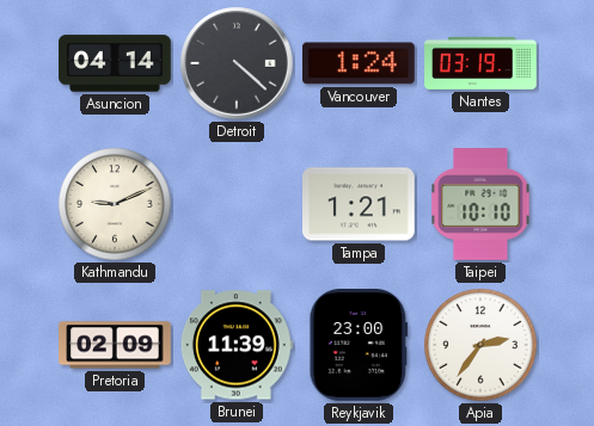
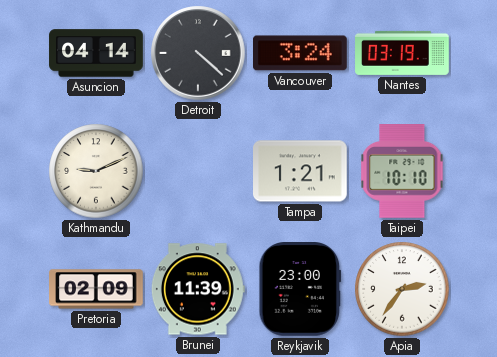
Vancouver: 1:24 -> 3:24 (301, 53)
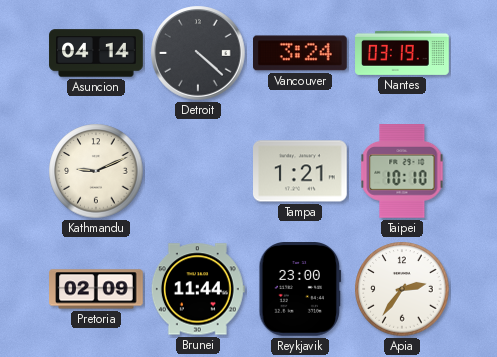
Brunei: 11:39 -> 11:44 (198, 289)
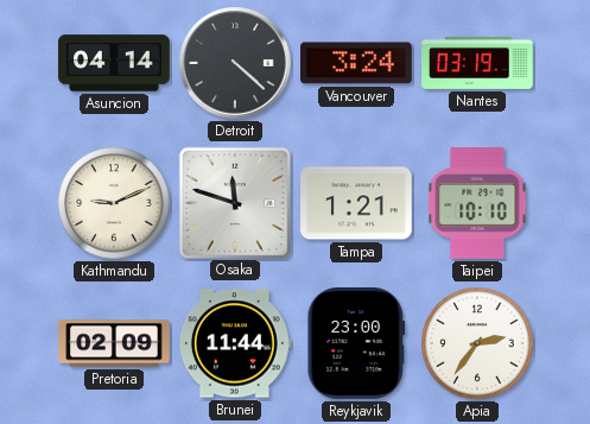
Osaka: none -> 11:48 (234, 202)
